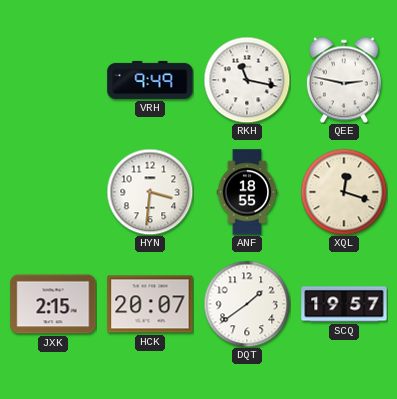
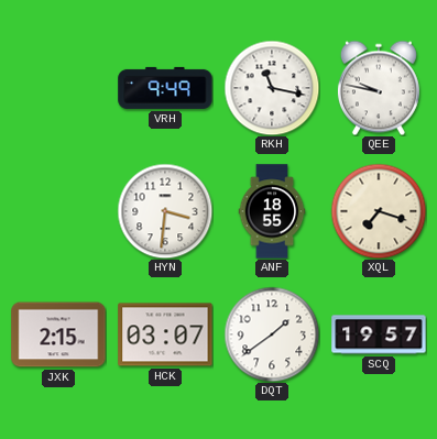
QEE: 2:47 -> 9:47 (379, 88)
XQL: 12:18 -> 7:18 (379, 211)
HCK: 20:07 -> 03:07 (165, 334)
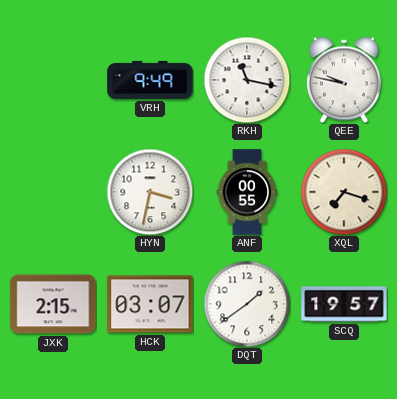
HYN: 3:31 -> 3:32 (150, 192)
ANF: 18:55 -> 00:55 (247, 192)
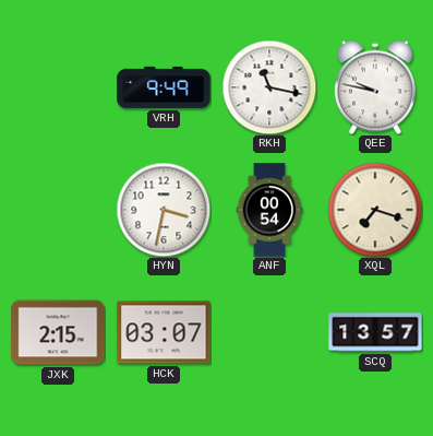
ANF: 00:55 -> 00:54 (269, 210)
DQT: 1:39 -> none (247, 304)
SCQ: 19:57 -> 13:57 (375, 332)
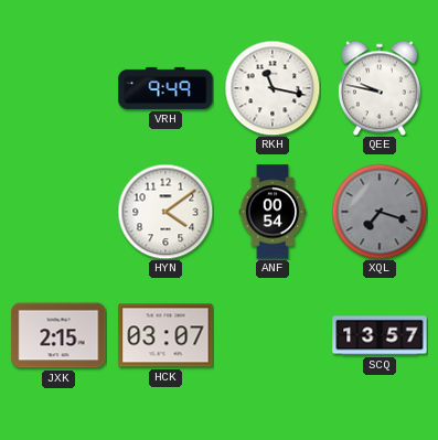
HYN: 3:32 -> 4:09 (165, 212)
XQL dial: cream -> grey (380, 212)
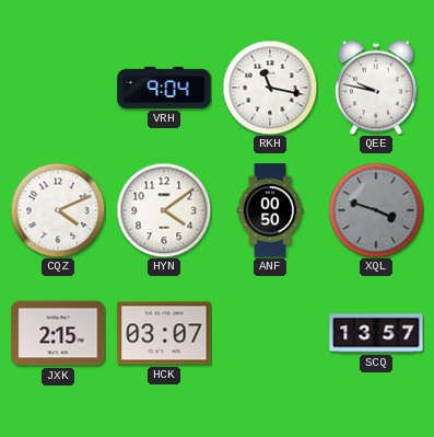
VRH: 9:49 -> 9:04 (164, 88)
CQZ: none -> 4:11 (58, 210)
ANF: 00:54 -> 00:50 (270, 210)
XQL: 7:18 -> 3:48 (376, 210)
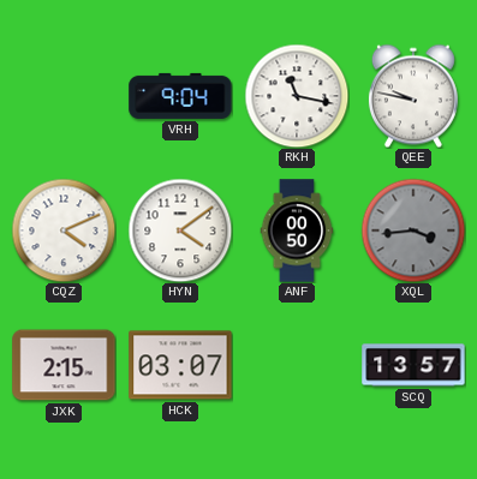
XQL: 3:48 -> 3:44 (413, 230)
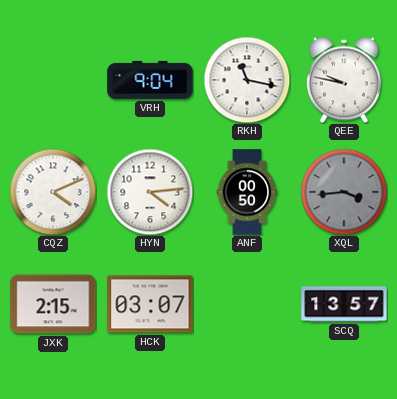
HYN: 4:09 -> 4:14 (150, 192)
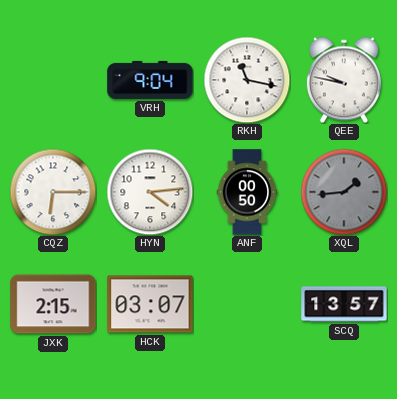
CQZ: 4:11 -> 6:15 (53, 192)
XQL: 3:44 -> 1:44 (344, 192)
